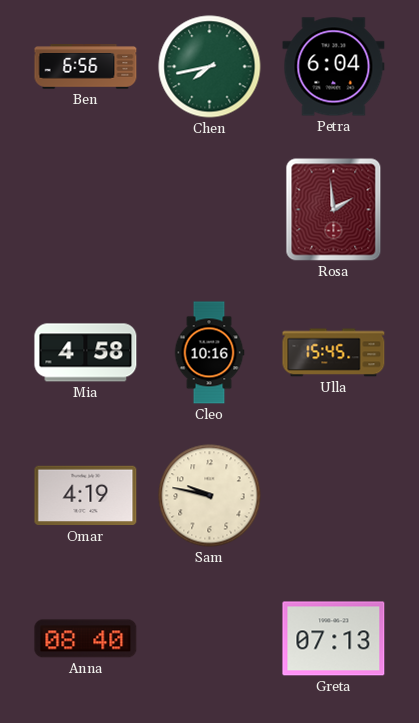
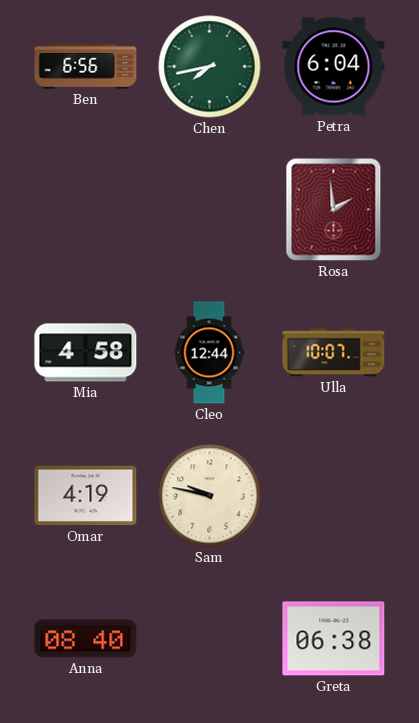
Cleo: 10:16 -> 12:44 (209, 353)
Ulla: 15:45 -> 10:07 (334, 353)
Greta: 07:13 -> 06:38 (334, 639)
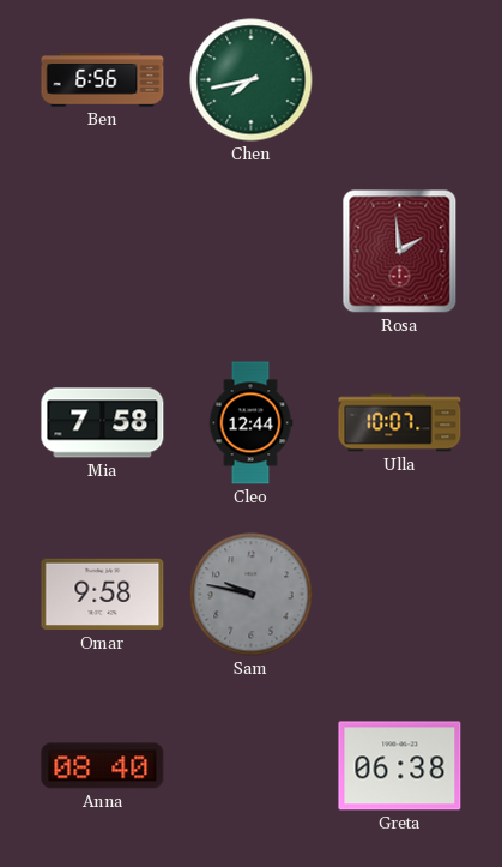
Petra: 6:04 -> none (334, 67)
Mia: 4:58 -> 7:58 (103, 423)
Omar: 4:19 -> 9:58 (103, 595)
Sam dial: cream -> grey (252, 595)
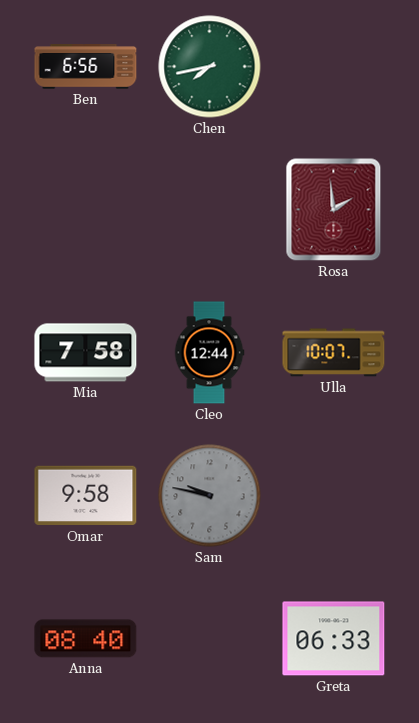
Greta: 06:38 -> 06:33 (334, 639)
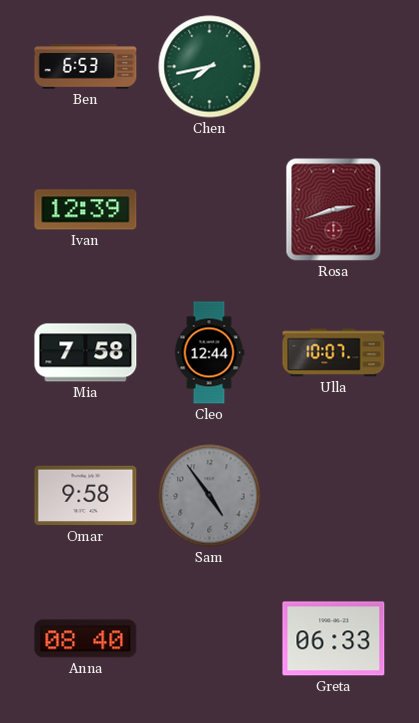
Ben: 6:56 -> 6:53 (86, 67)
Ivan: none -> 12:39 (86, 210)
Rosa: 1:59 -> 2:42 (334, 210)
Sam: 9:47 -> 4:54 (210, 496)
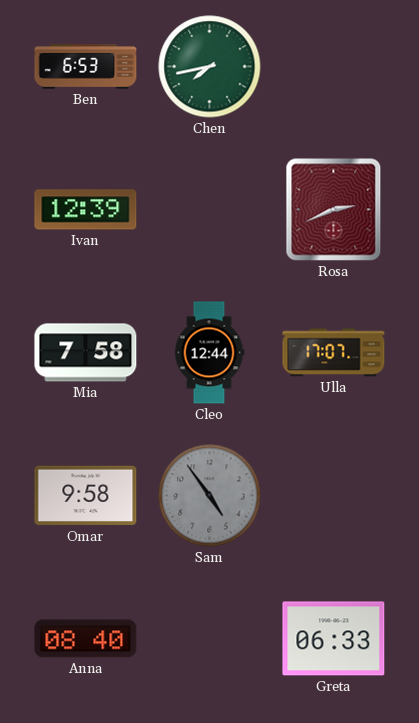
Rosa: 2:42 -> 2:41 (334, 210)
Ulla: 10:07 -> 17:07 (334, 353)
